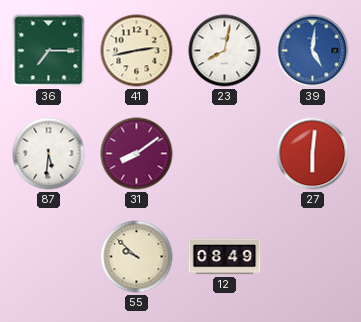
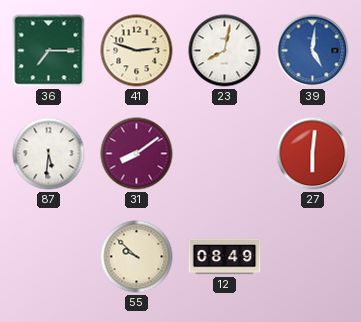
41: 2:43 -> 2:48 (137, 51)
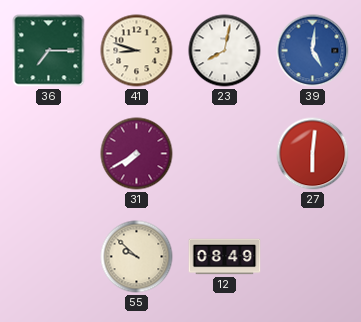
41: 2:48 -> 8:48 (137, 51)
87: 5:31 -> none (49, 154)
31: 8:09 -> 7:40 (137, 154)
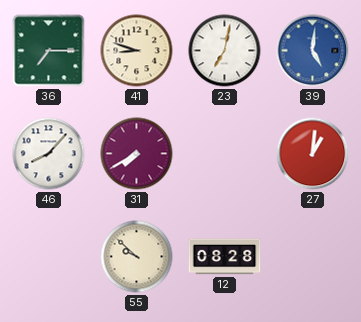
23: 8:02 -> 7:02 (225, 51)
46: none -> 8:07 (49, 154)
27: 6:01 -> 1:01 (313, 154)
12: 08:49 -> 08:28 (225, 257)
